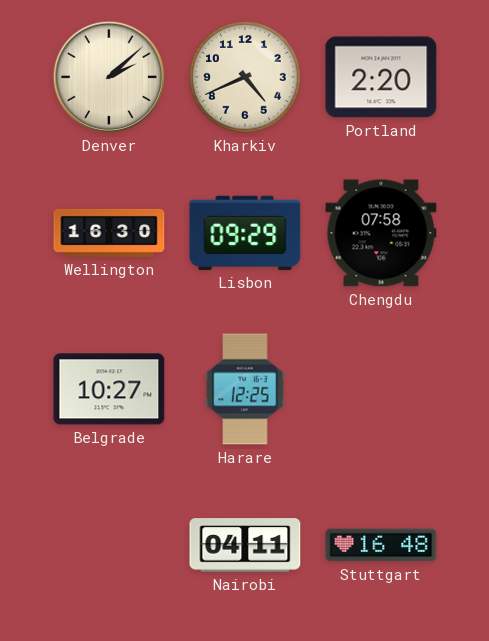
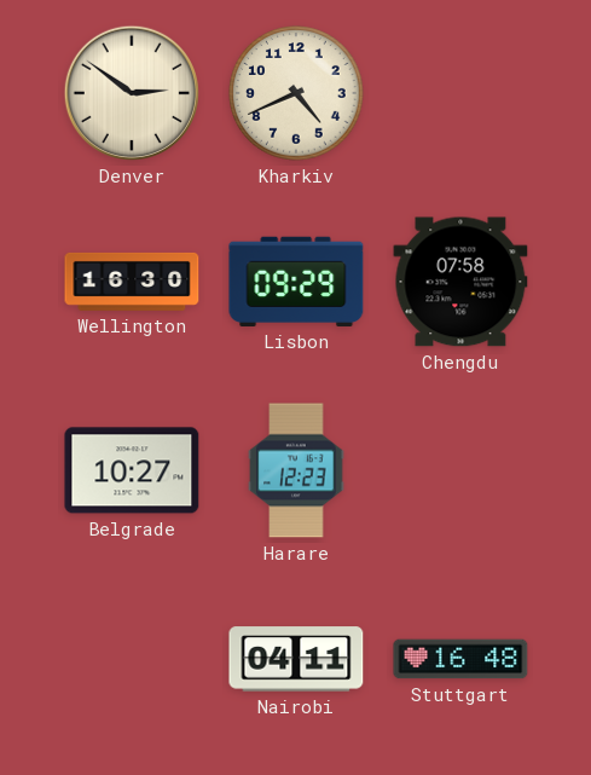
Denver: 2:08 -> 2:51 (132, 93)
Portland: 2:20 -> none (381, 77)
Harare: 12:25 -> 12:23 (296, 470)
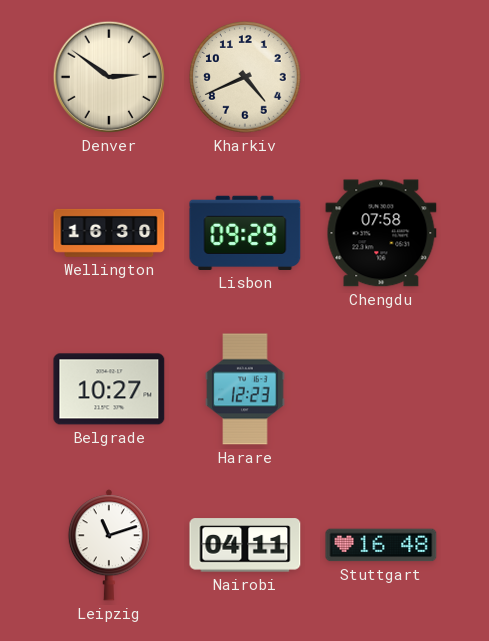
Leipzig: none -> 11:12 (109, 545)
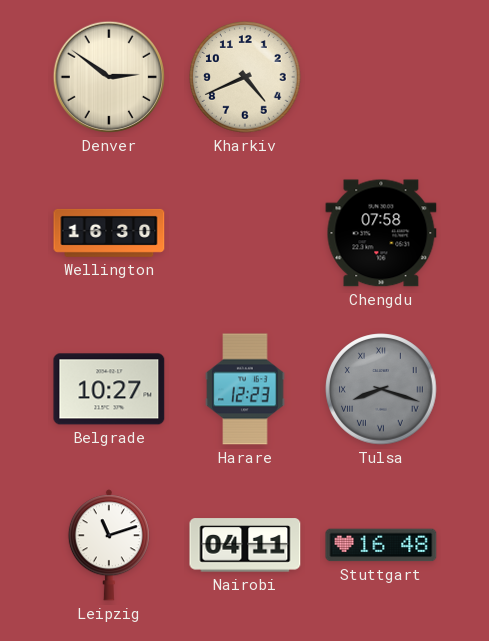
Lisbon: 09:29 -> none (245, 233)
Tulsa: none -> 8:18 (381, 389)
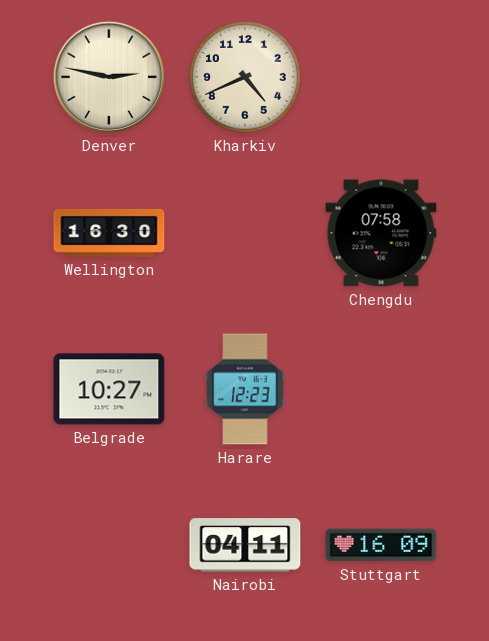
Denver: 2:51 -> 2:47 (109, 77)
Tulsa: 8:18 -> none (381, 389)
Leipzig: 11:12 -> none (109, 545)
Stuttgart: 16:48 -> 16:09 (381, 545)
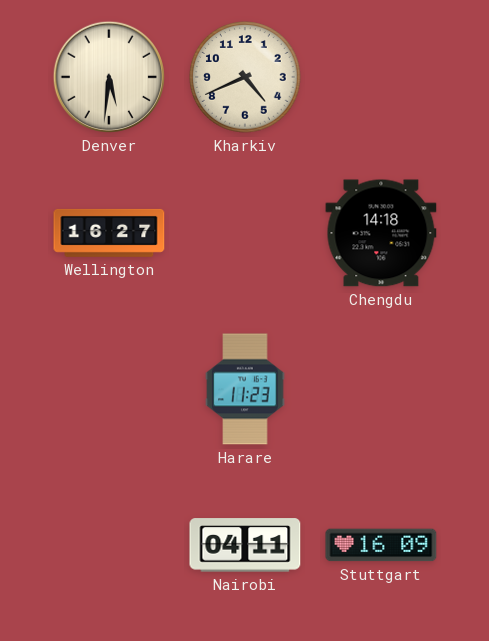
Denver: 2:47 -> 5:31 (109, 77)
Wellington: 16:30 -> 16:27 (109, 233)
Chengdu: 07:58 -> 14:18 (381, 233)
Belgrade: 10:27 -> none (109, 389)
Harare: 12:23 -> 11:23 (245, 389)
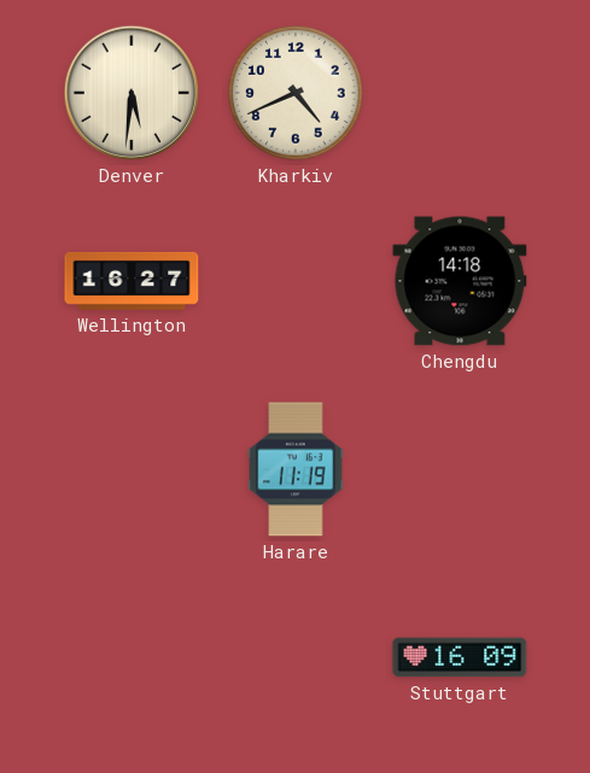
Harare: 11:23 -> 11:19 (296, 469)
Nairobi: 04:11 -> none (245, 545)
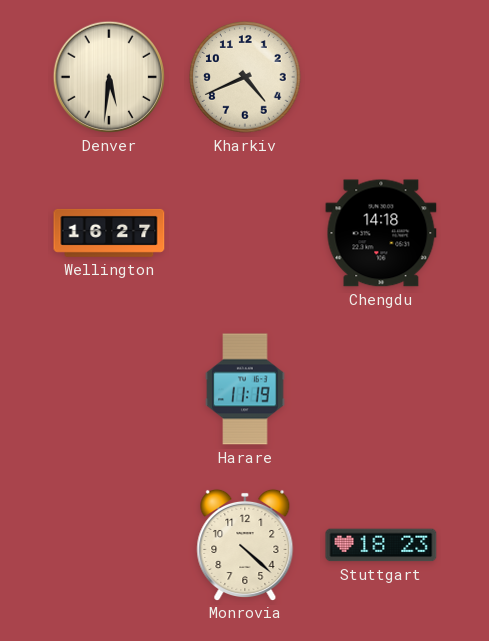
Monrovia: none -> 4:22 (245, 544)
Stuttgart: 16:09 -> 18:23 (381, 545)
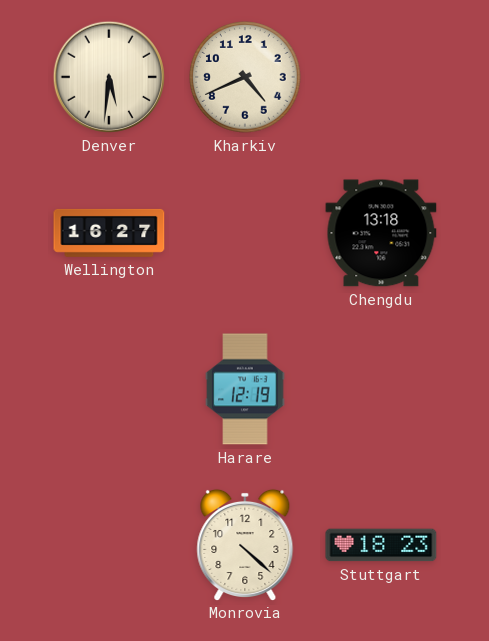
Chengdu: 14:18 -> 13:18 (381, 233)
Harare: 11:19 -> 12:19 (245, 389)
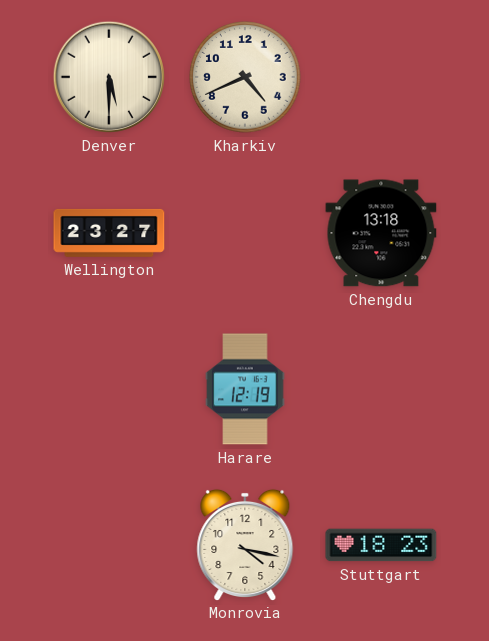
Denver: 5:31 -> 5:30 (109, 77)
Wellington: 16:27 -> 23:27 (109, 233)
Monrovia: 4:22 -> 4:17 (245, 544)
